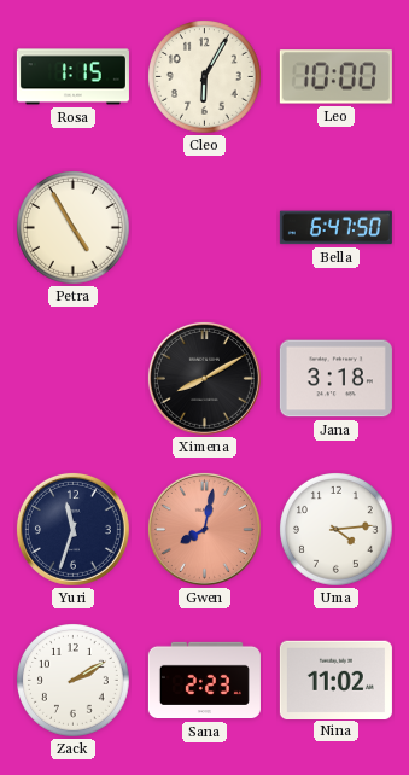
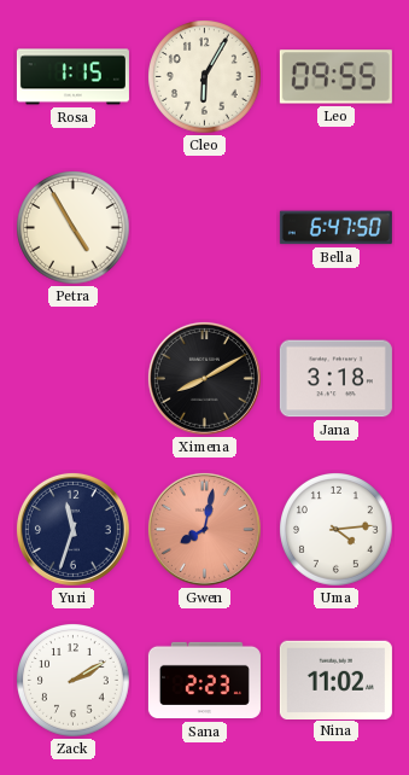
Leo: 10:00 -> 09:55 (335, 77)
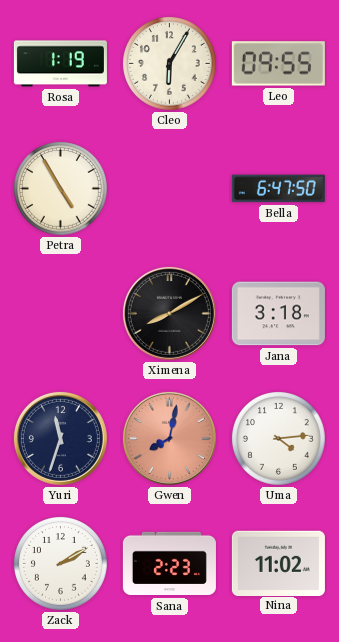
Rosa: 1:15 -> 1:19 (60, 64)
